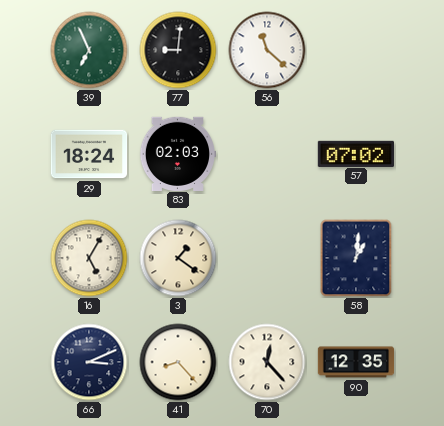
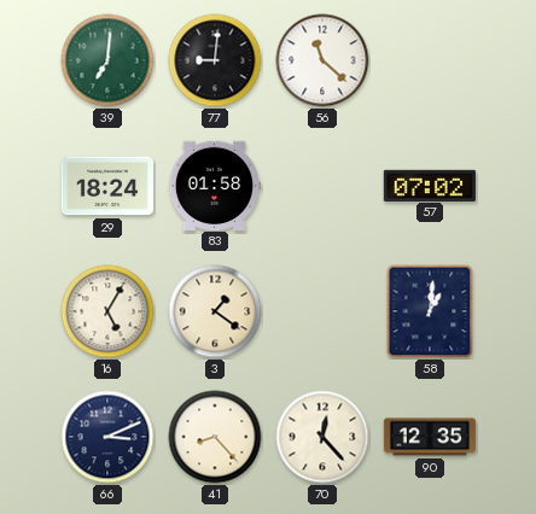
39: 6:56 -> 7:01 (107, 60)
83: 02:03 -> 01:58 (215, 185)
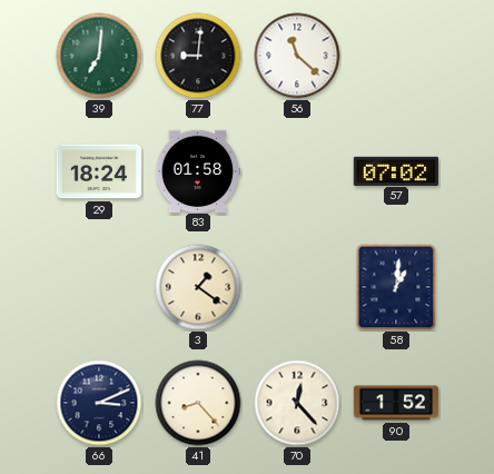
16: 5:05 -> none (107, 311)
90: 12:35 -> 1:52 (396, 403)
